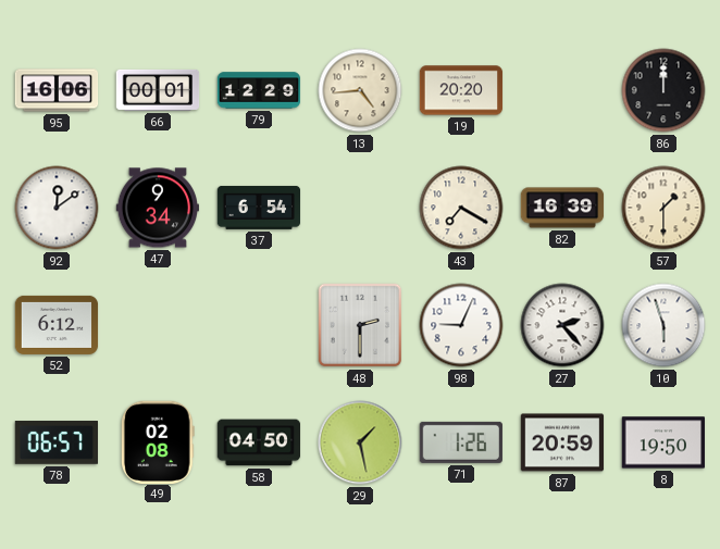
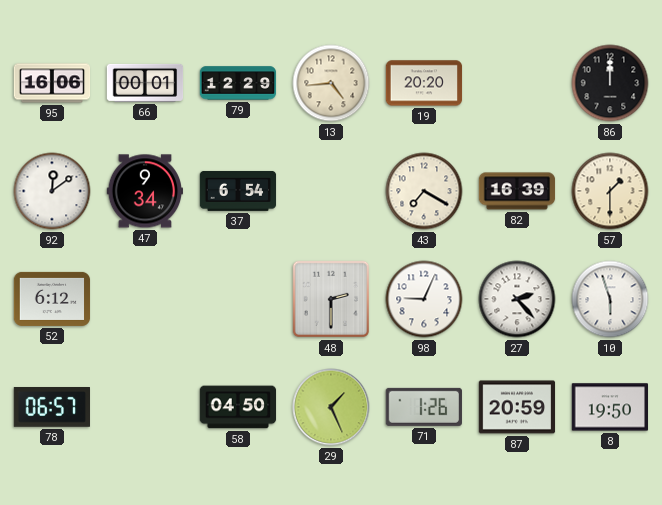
49: 02:08 -> none (158, 441)
29: 1:28 -> 1:26 (331, 407)
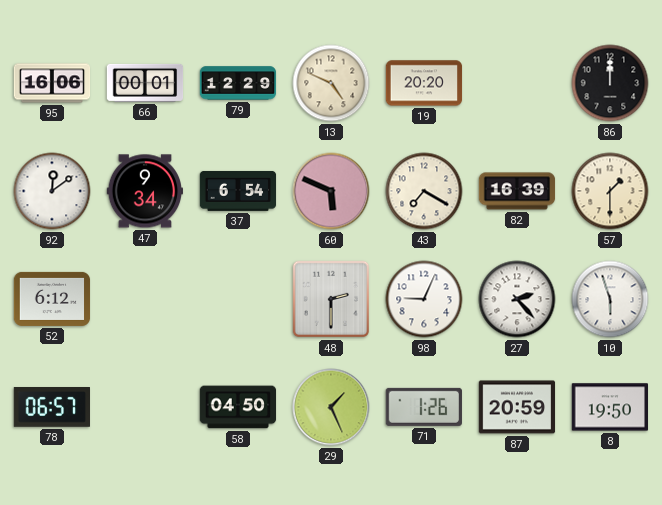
13: 4:44 -> 4:49 (331, 83)
60: none -> 5:49 (331, 191)
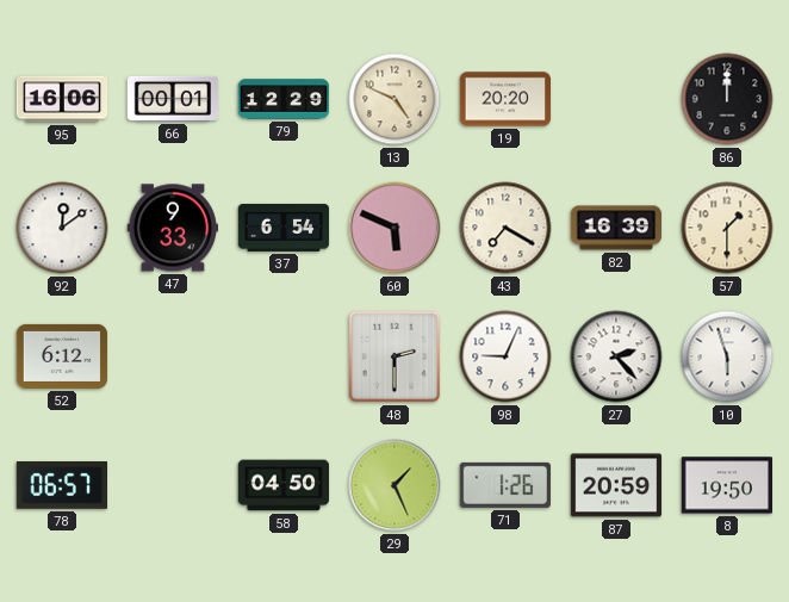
47: 9:34 -> 9:33 (173, 228)
